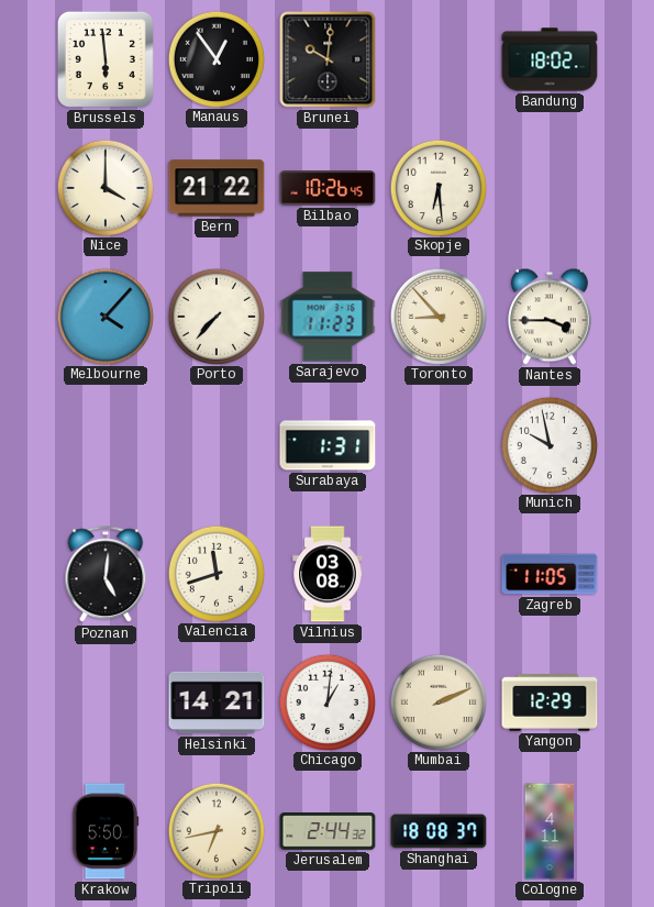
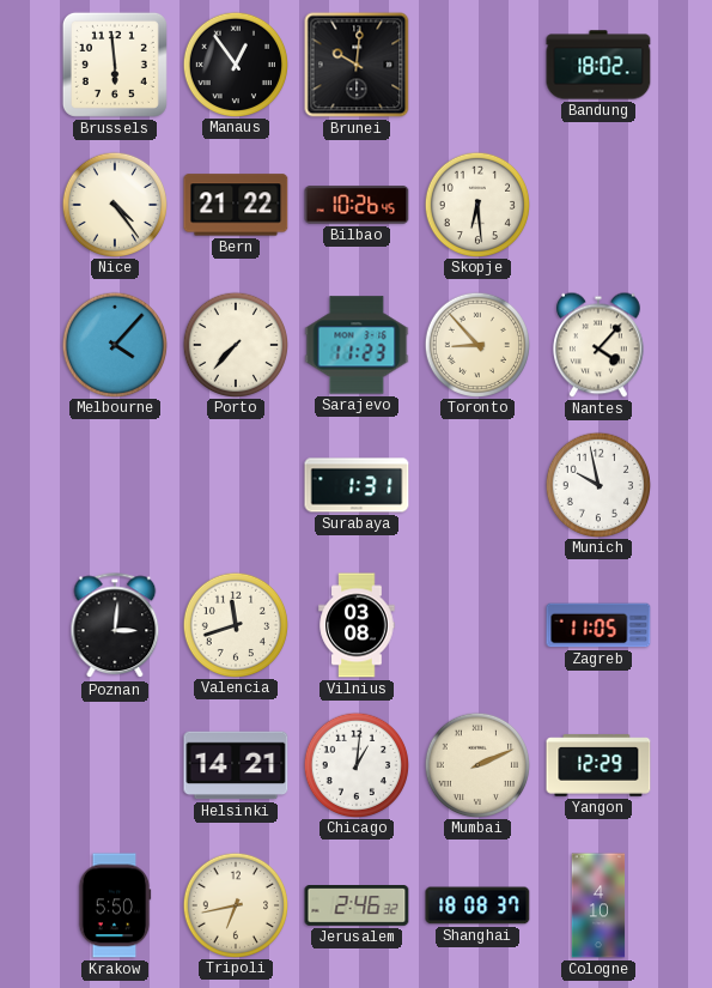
Nice: 4:00 -> 4:24 (114, 204)
Nantes: 3:45 -> 4:07 (600, 345)
Poznan: 5:01 -> 3:01 (115, 626)
Jerusalem: 2:44 -> 2:46 (357, 907)
Cologne: 4:11 -> 4:10 (598, 905)
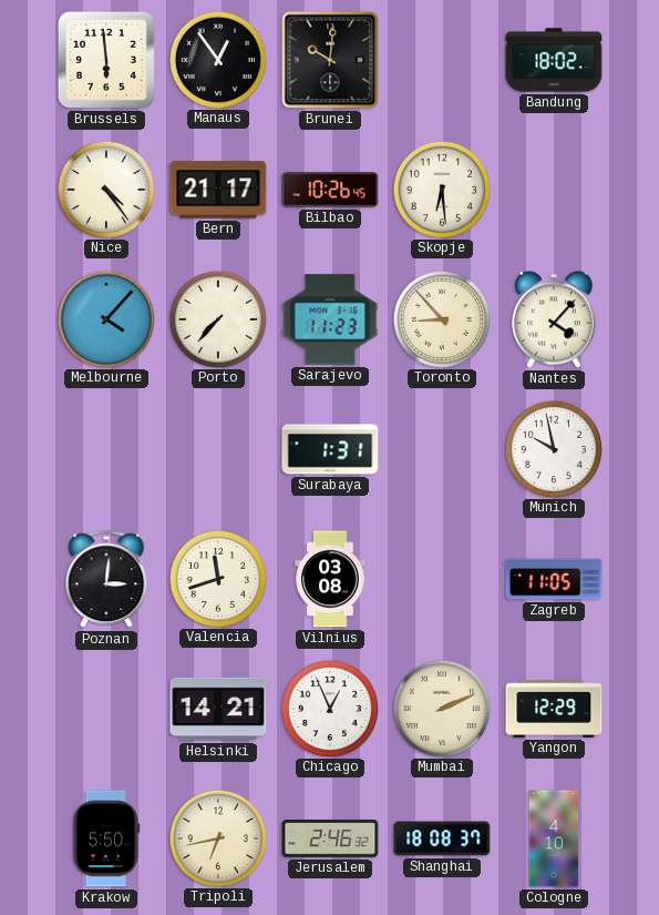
Bern: 21:22 -> 21:17 (218, 190)
Chicago: 1:01 -> 12:56 (329, 708)
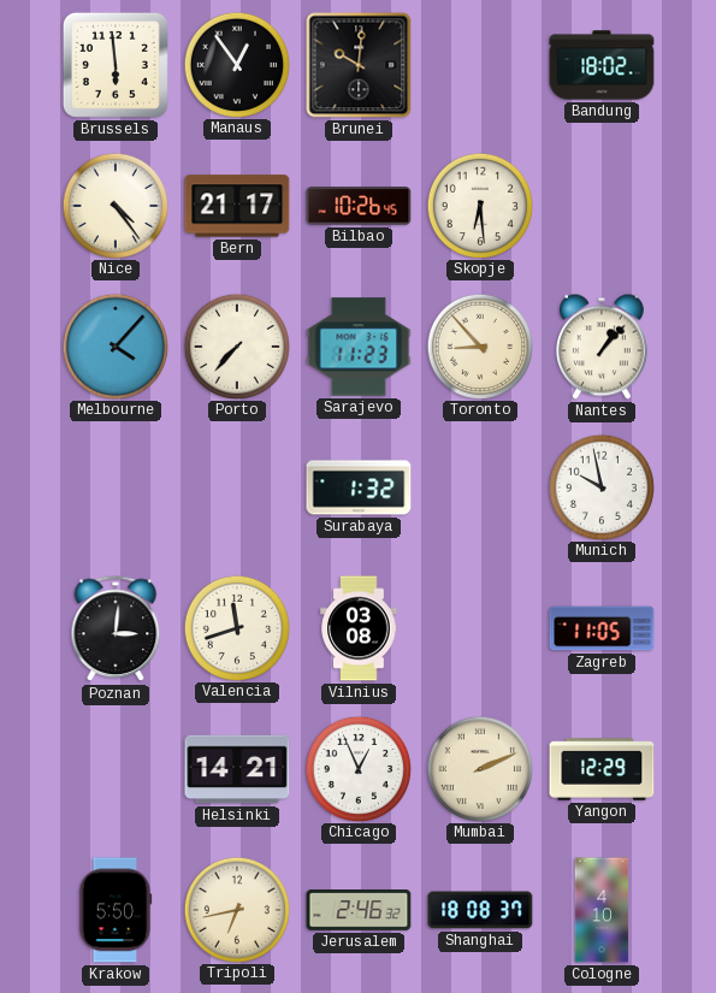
Nantes: 4:07 -> 1:07 (603, 347)
Surabaya: 1:31 -> 1:32 (359, 487)
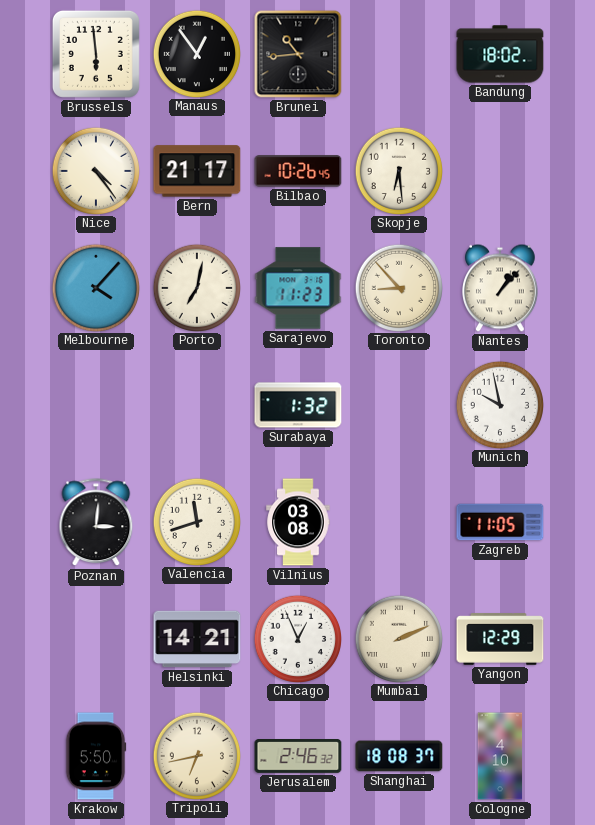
Brunei: 10:01 -> 10:44 (298, 54)
Porto: 7:37 -> 7:02 (196, 287)
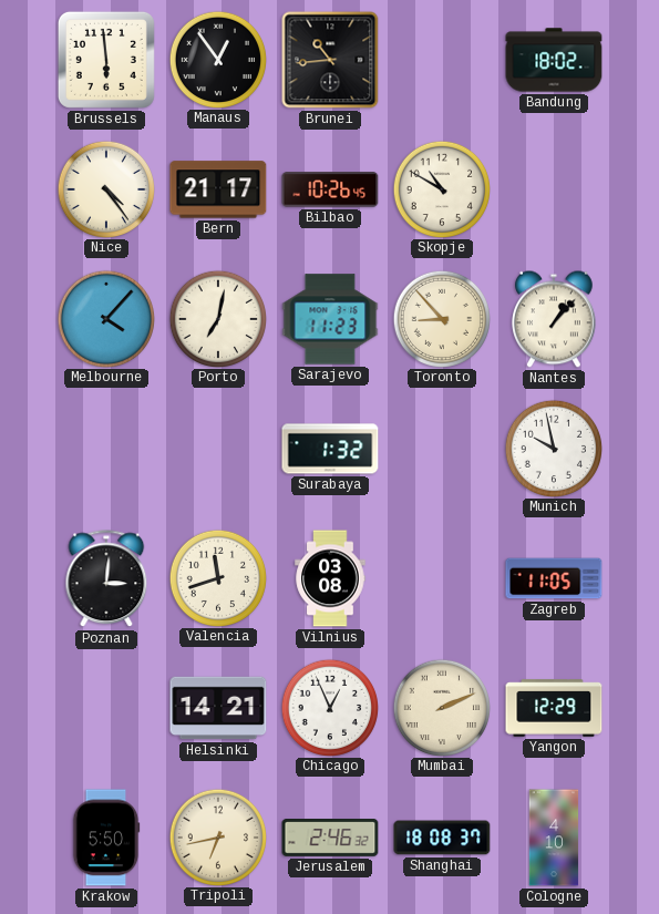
Skopje: 6:29 -> 10:50 (441, 188)
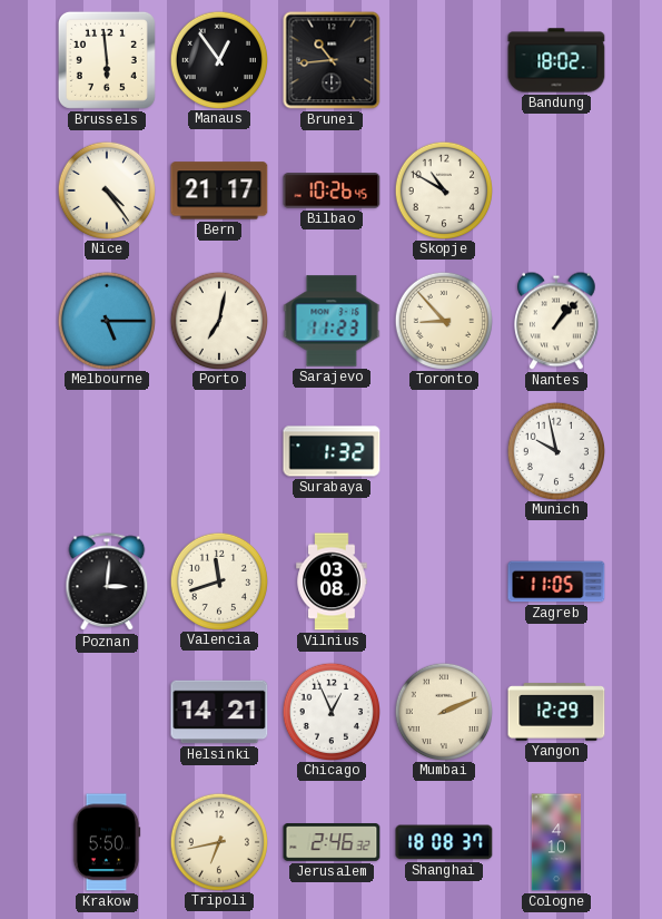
Melbourne: 4:07 -> 5:15 (106, 320)
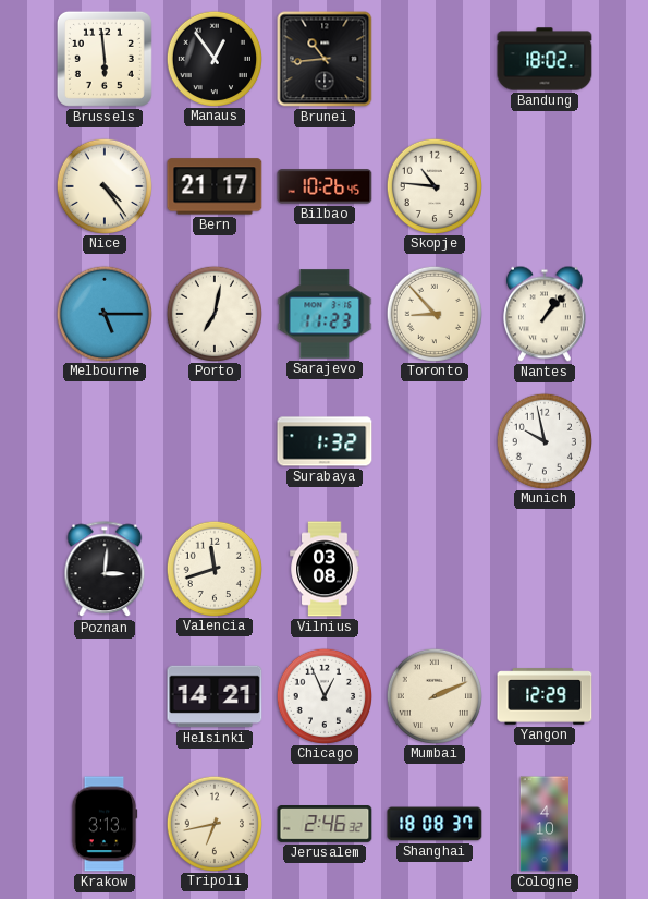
Skopje: 10:50 -> 10:46 (433, 185)
Zagreb: 11:05 -> none (556, 581)
Krakow: 5:50 -> 3:13 (105, 824)
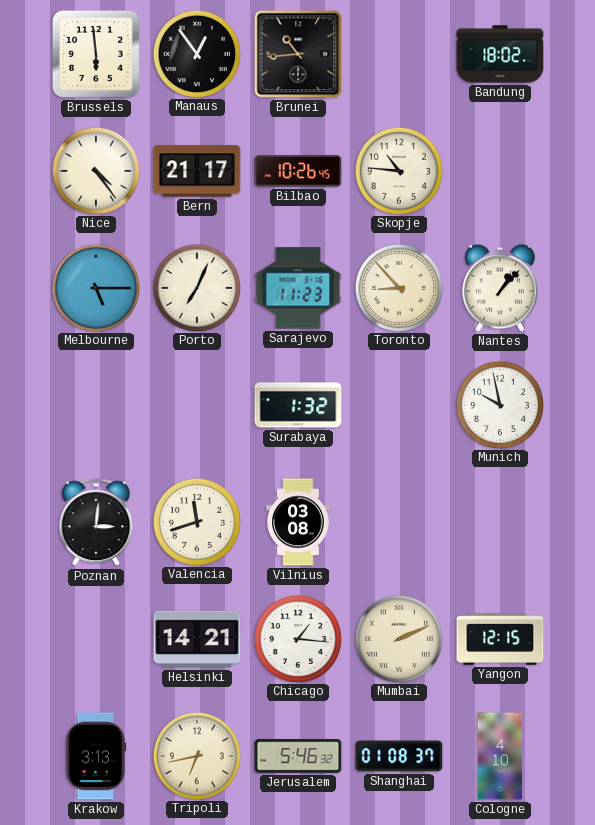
Porto: 7:02 -> 7:04 (196, 287)
Chicago: 12:56 -> 1:16 (297, 638)
Yangon: 12:29 -> 12:15 (500, 639)
Jerusalem: 2:46 -> 5:46 (298, 757)
Shanghai: 18:08 -> 01:08 (399, 756)
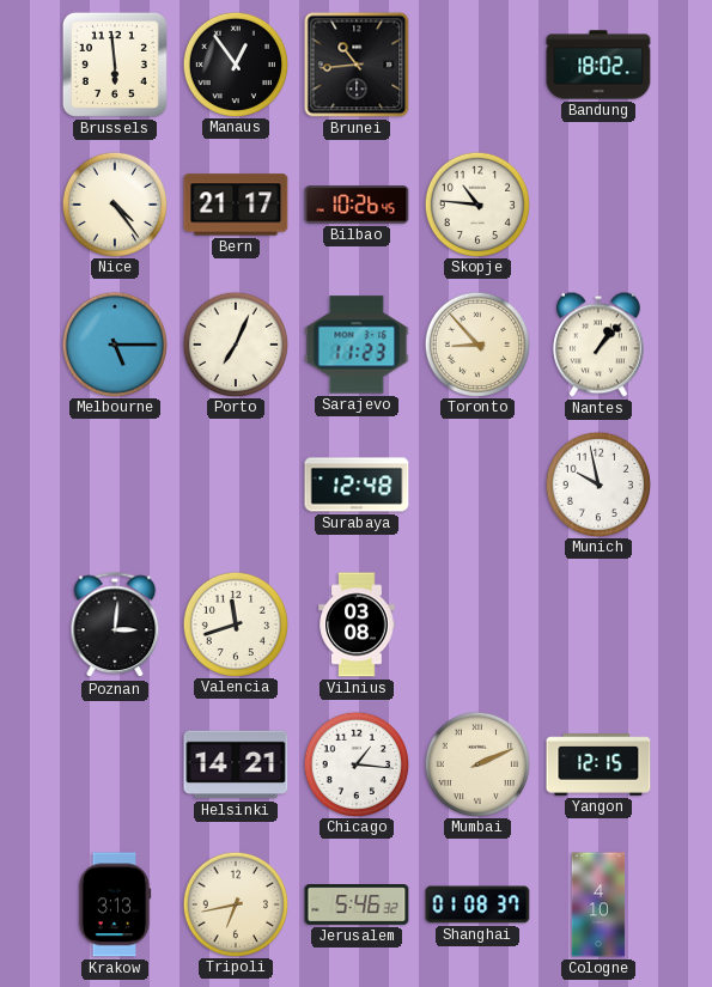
Surabaya: 1:32 -> 12:48 (357, 485)
